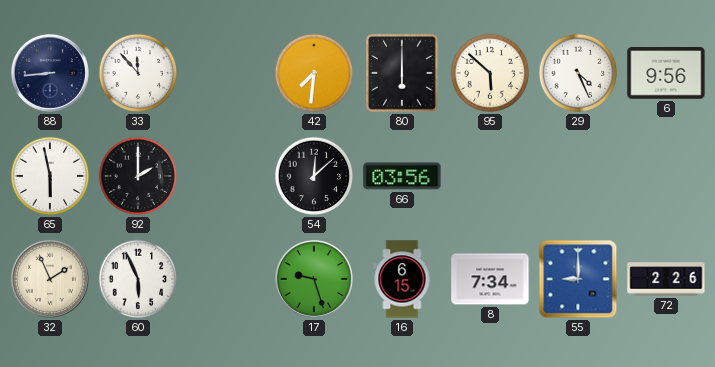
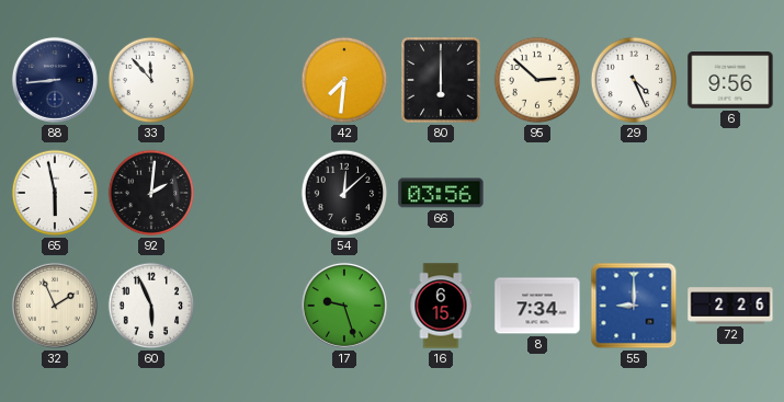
95: 5:52 -> 2:52 (537, 80)
92: 2:00 -> 2:01 (151, 193)
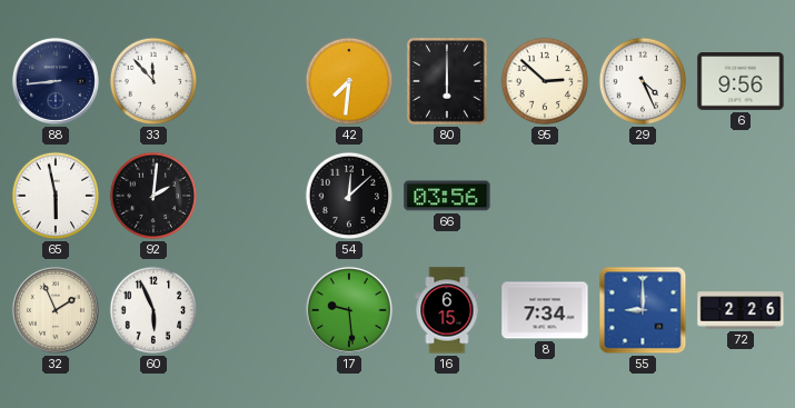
17: 9:27 -> 9:29 (349, 310)
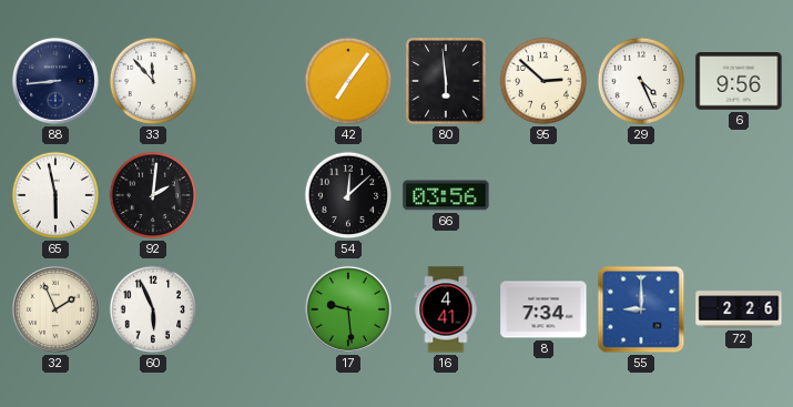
42: 7:31 -> 7:06 (348, 81)
80: 6:00 -> 5:59 (447, 82)
16: 6:15 -> 4:41 (446, 309)
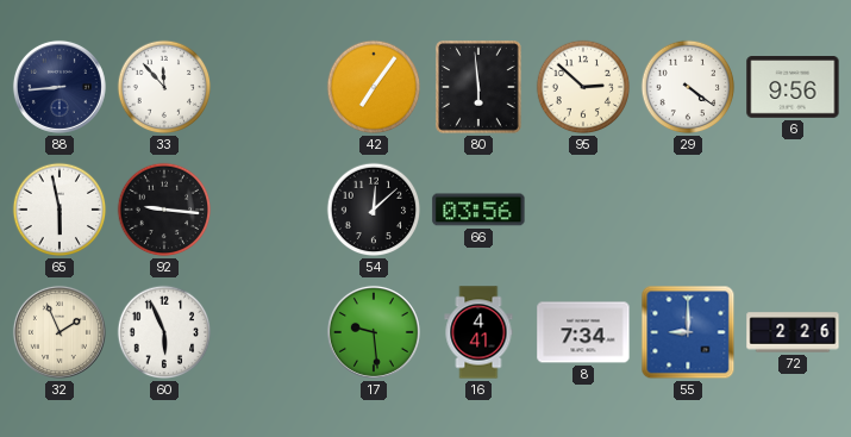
29: 4:26 -> 4:21 (688, 87)
92: 2:01 -> 9:16 (164, 210)
